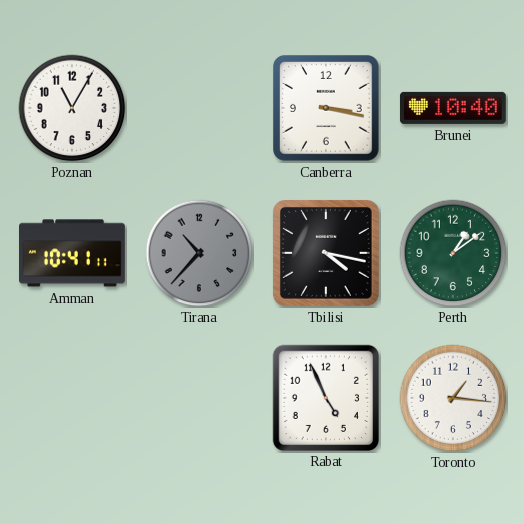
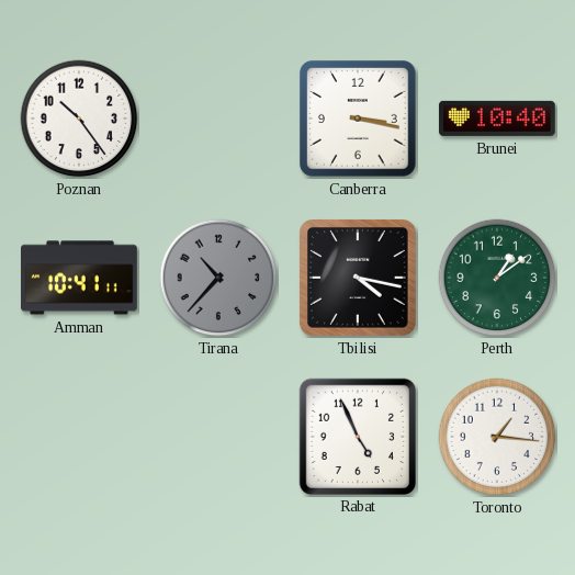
Poznan: 11:05 -> 10:24 (79, 119)
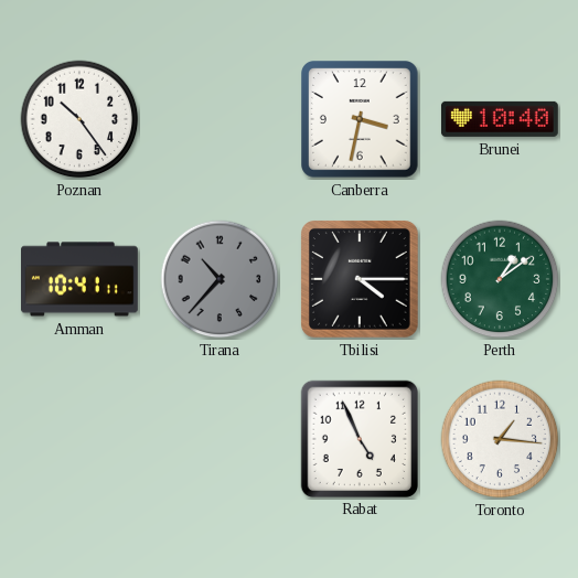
Canberra: 3:17 -> 3:32 (361, 120)
Tbilisi: 4:17 -> 4:15 (361, 280)
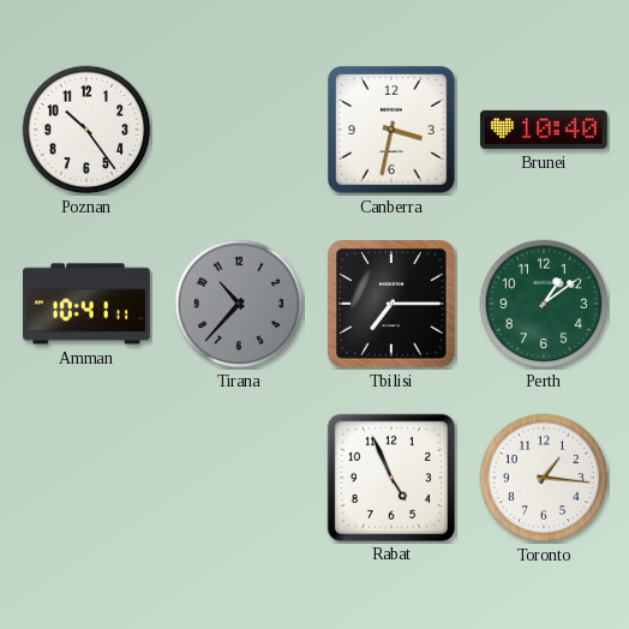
Tbilisi: 4:15 -> 7:15 (393, 305)
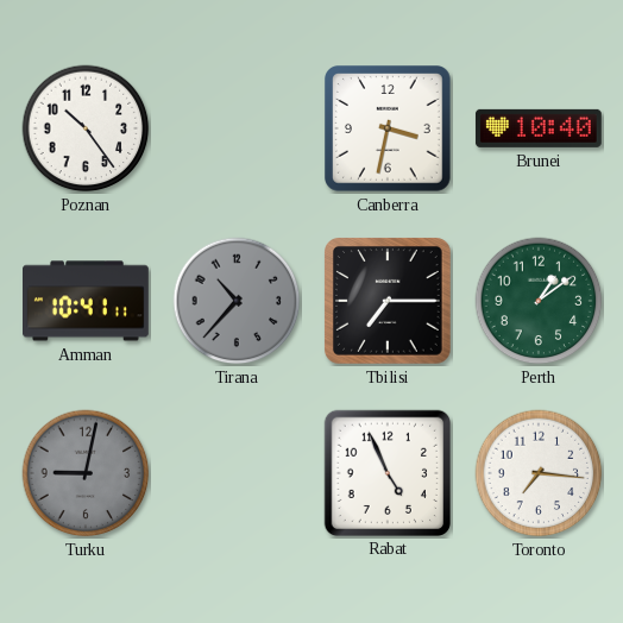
Turku: none -> 9:02 (86, 473)
Toronto: 1:16 -> 7:16 (539, 473)
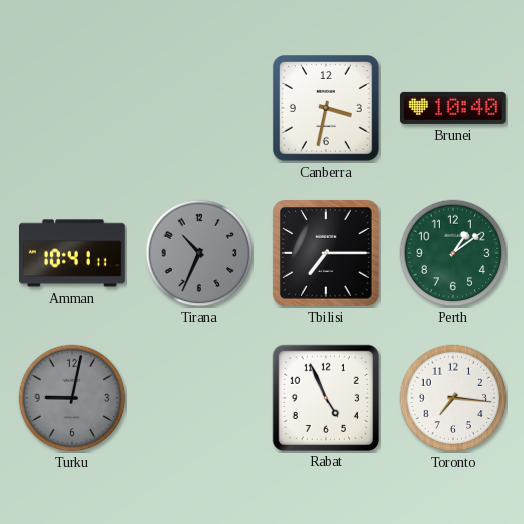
Poznan: 10:24 -> none (86, 128)
Tirana: 10:37 -> 10:34 (199, 253)
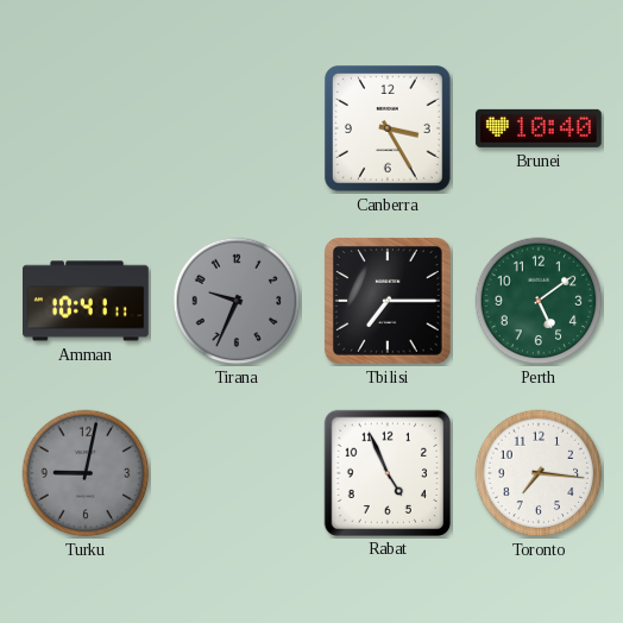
Canberra: 3:32 -> 3:25 (389, 130)
Tirana: 10:34 -> 9:34 (237, 301)
Perth: 1:09 -> 5:09 (539, 301)
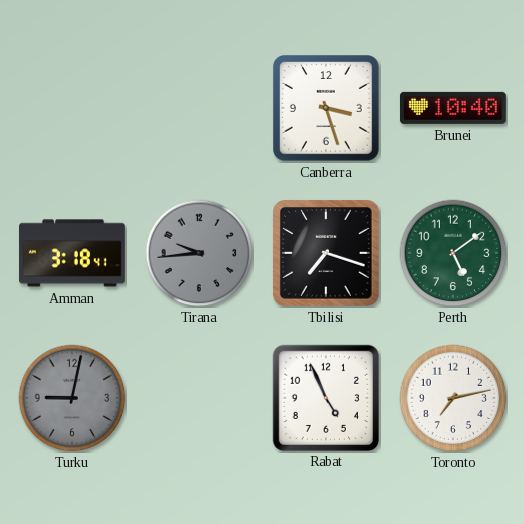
Canberra: 3:25 -> 3:27 (327, 109)
Amman: 10:41 -> 3:18 (73, 253)
Tirana: 9:34 -> 9:44 (199, 253)
Tbilisi: 7:15 -> 7:18 (327, 254)
Toronto: 7:16 -> 7:13 (453, 398)
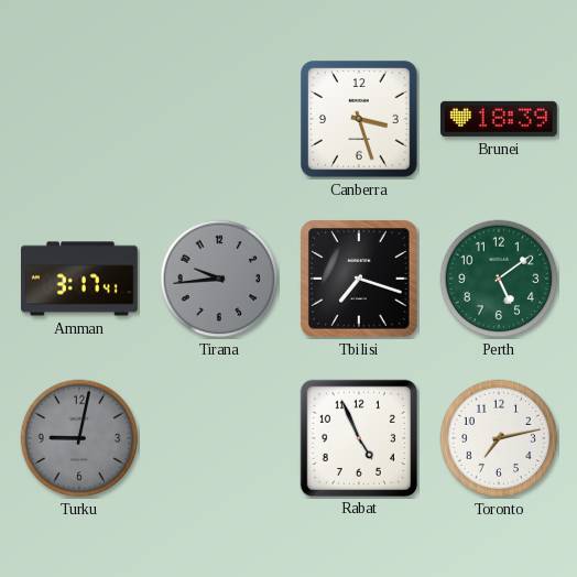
Brunei: 10:40 -> 18:39 (499, 119)
Amman: 3:18 -> 3:17 (80, 279)
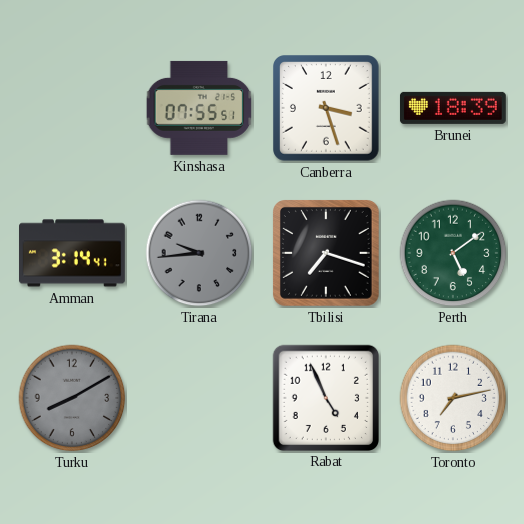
Kinshasa: none -> 07:55 (199, 108)
Amman: 3:17 -> 3:14 (73, 253)
Turku: 9:02 -> 8:10 (72, 398)
